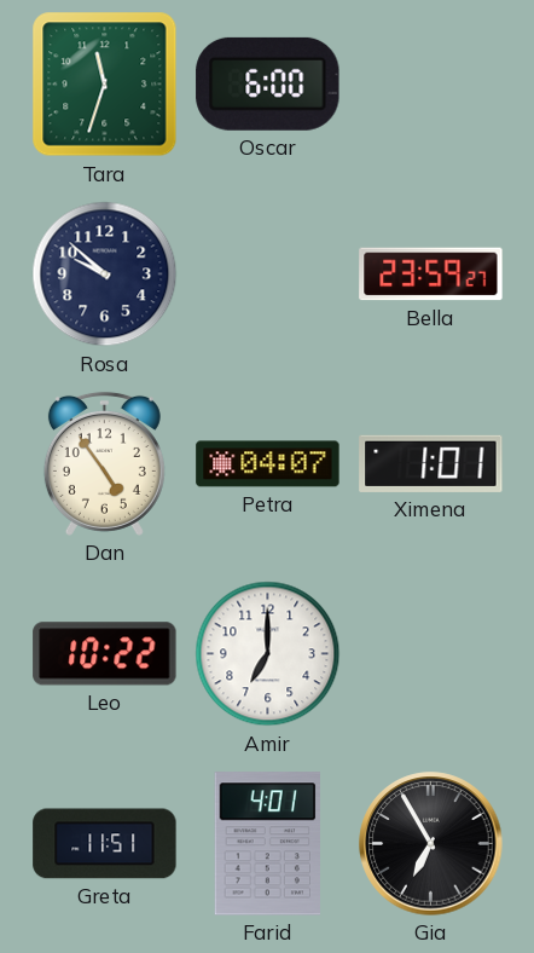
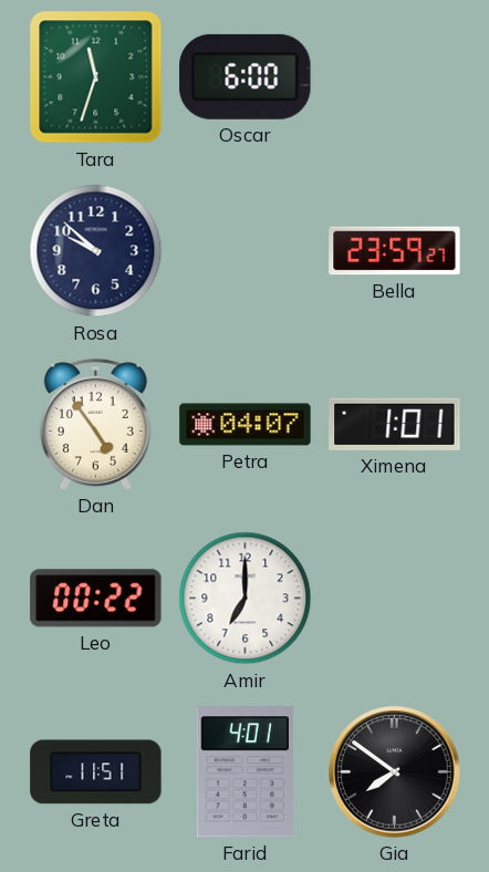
Leo: 10:22 -> 00:22 (96, 599)
Gia: 6:55 -> 7:51 (395, 772)
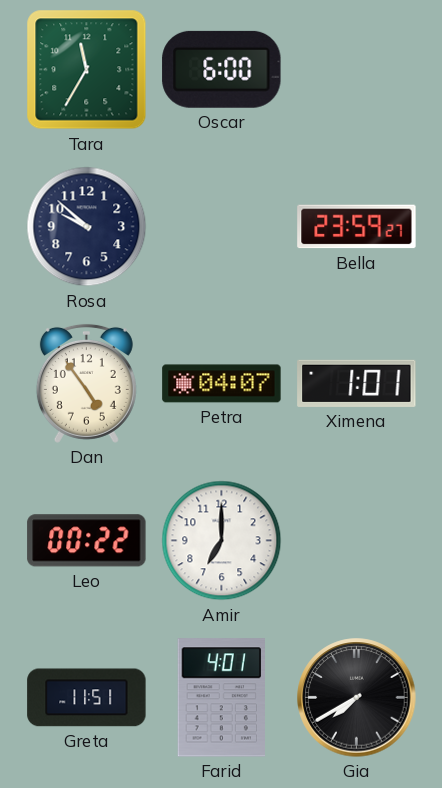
Tara: 11:33 -> 11:35 (87, 70)
Gia: 7:51 -> 7:40 (357, 698)
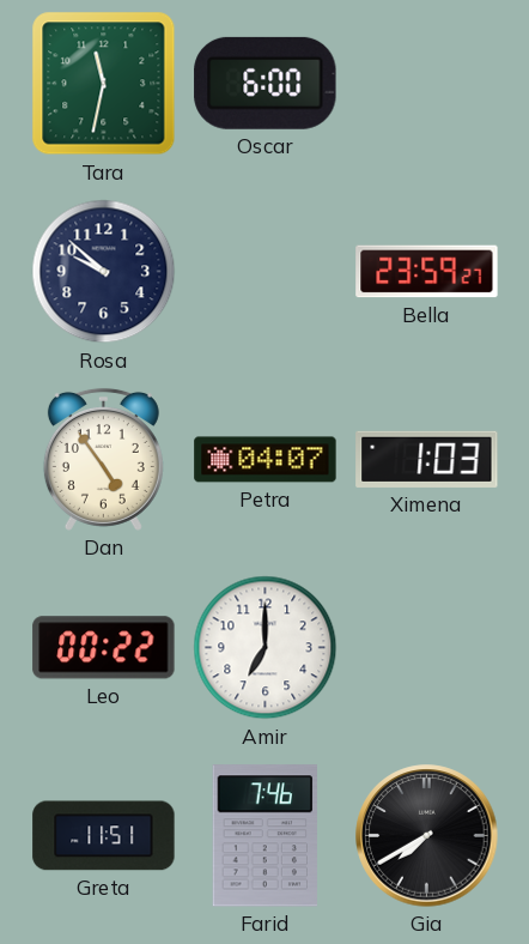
Tara: 11:35 -> 11:32 (104, 84)
Ximena: 1:01 -> 1:03 (427, 459)
Farid: 4:01 -> 7:46 (264, 836)
